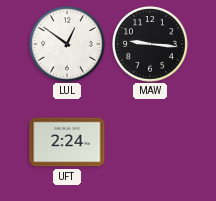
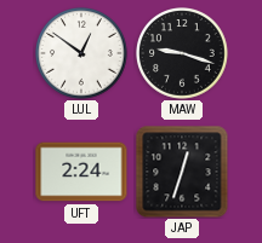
MAW: 9:16 -> 9:18 (183, 54)
JAP: none -> 12:33 (182, 172)
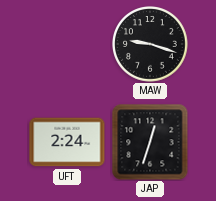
LUL: 12:51 -> none (82, 54)
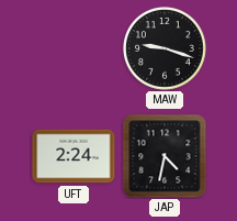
JAP: 12:33 -> 4:32 (165, 156)
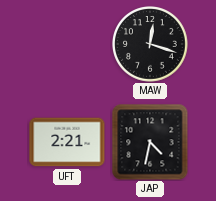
MAW: 9:18 -> 12:18 (151, 45)
UFT: 2:24 -> 2:21 (67, 142)
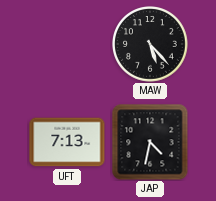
MAW: 12:18 -> 5:23 (151, 45)
UFT: 2:21 -> 7:13 (67, 142)
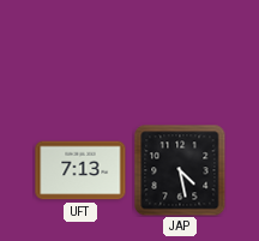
MAW: 5:23 -> none (151, 45)
JAP: 4:32 -> 4:28 (180, 170)
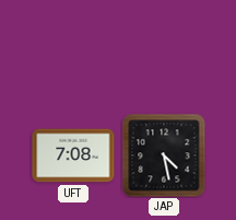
UFT: 7:13 -> 7:08 (73, 155)
